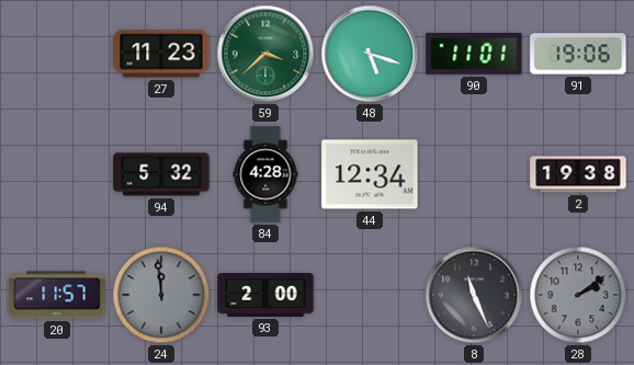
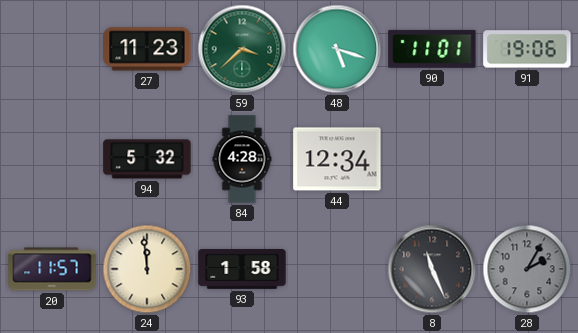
2: 19:38 -> none (578, 174)
24 dial: grey -> cream (147, 269)
93: 2:00 -> 1:58 (242, 269)
28: 2:09 -> 2:05 (527, 269)
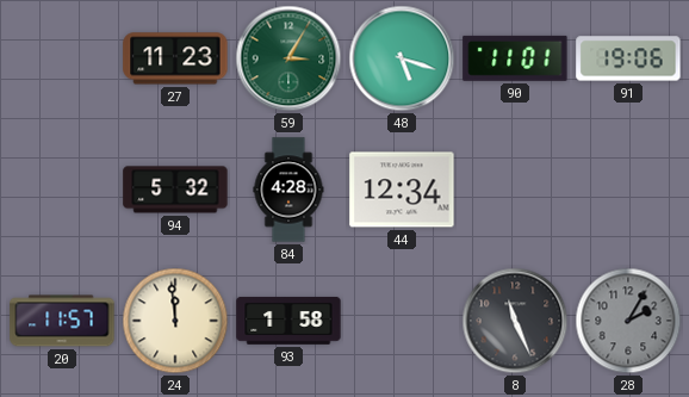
59: 3:38 -> 3:05 (288, 58)
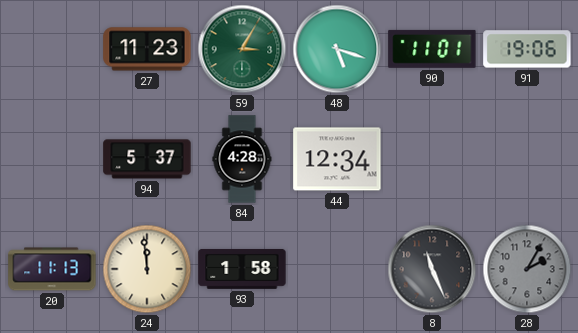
94: 5:32 -> 5:37 (147, 159)
20: 11:57 -> 11:13 (52, 269)
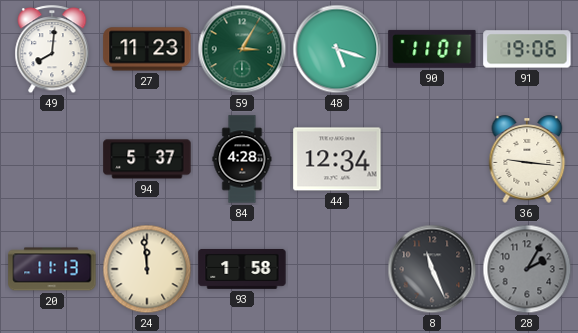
49: none -> 8:01 (52, 50)
36: none -> 9:16 (527, 159)
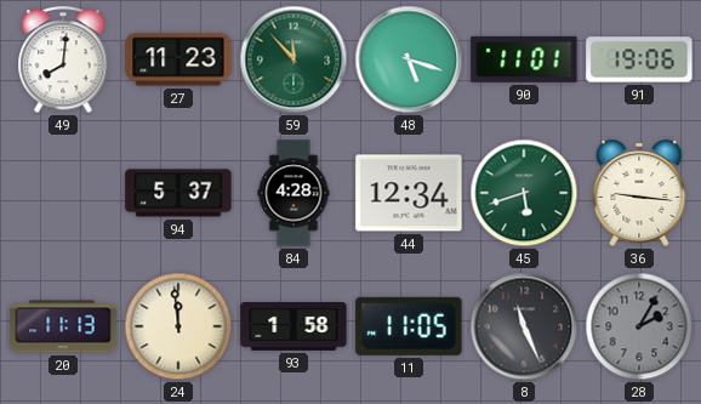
59: 3:05 -> 11:53 (293, 59)
45: none -> 5:42 (524, 193)
11: none -> 11:05 (409, 326)
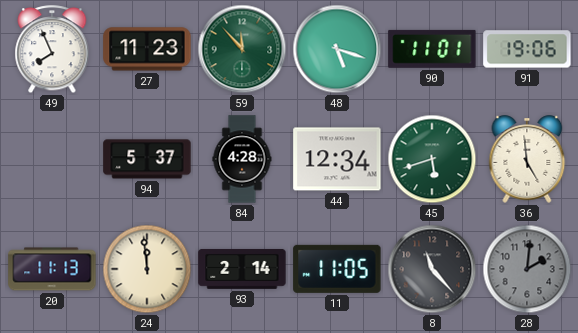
49: 8:01 -> 7:56 (52, 50)
36: 9:16 -> 4:59 (527, 159)
93: 1:58 -> 2:14 (242, 269)
8: 11:26 -> 11:23 (432, 269)
28: 2:05 -> 2:01 (527, 269)
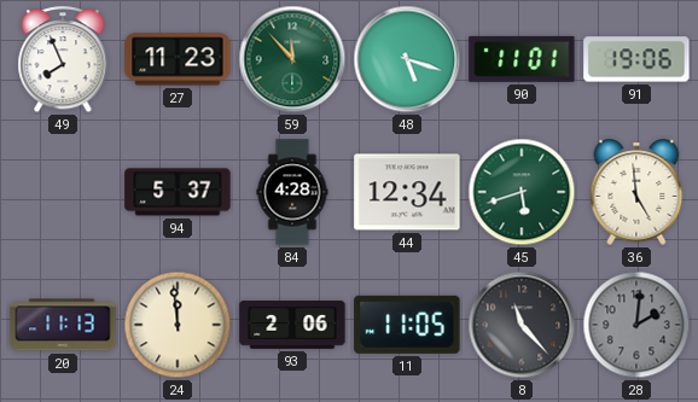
93: 2:14 -> 2:06 (292, 325)
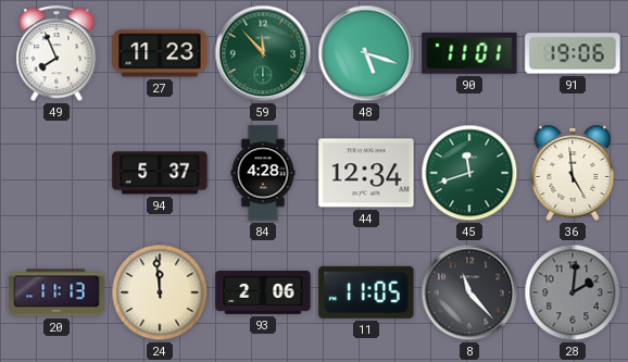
45: 5:42 -> 11:42 (469, 173)
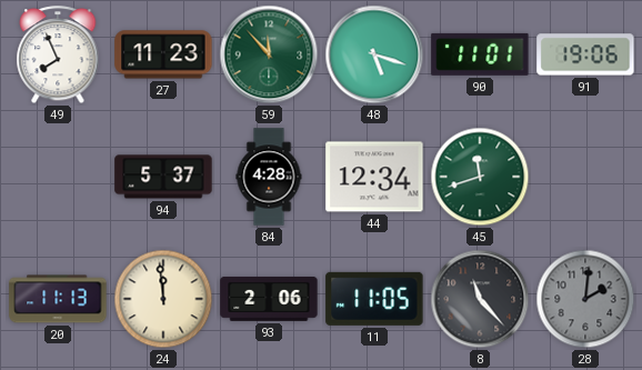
36: 4:59 -> none (573, 173)
